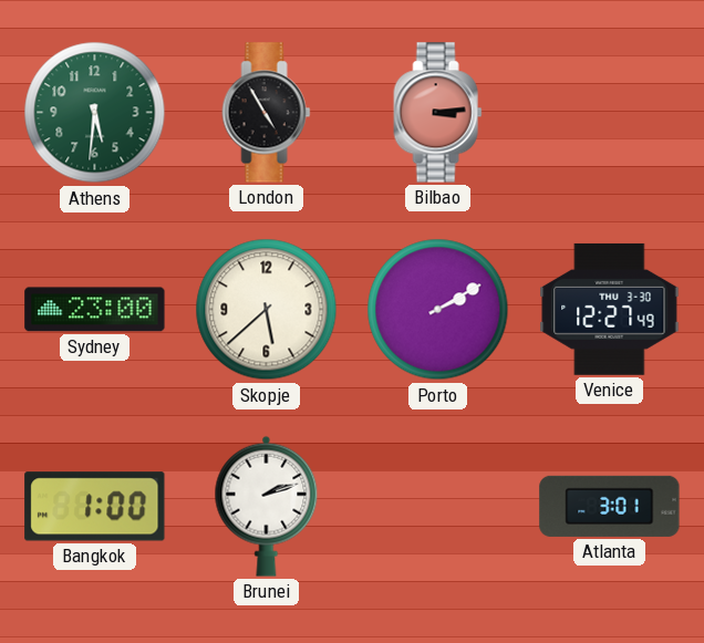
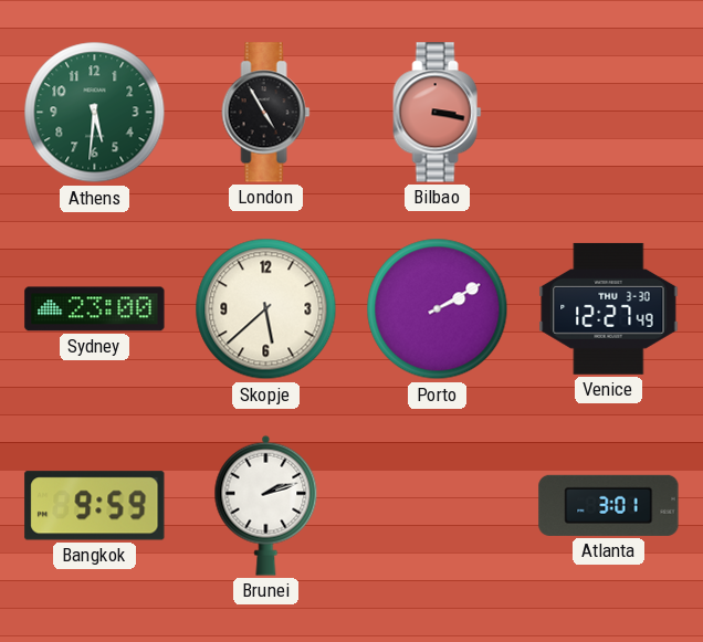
Bilbao: 3:14 -> 3:17 (438, 113)
Bangkok: 1:00 -> 9:59 (95, 506)
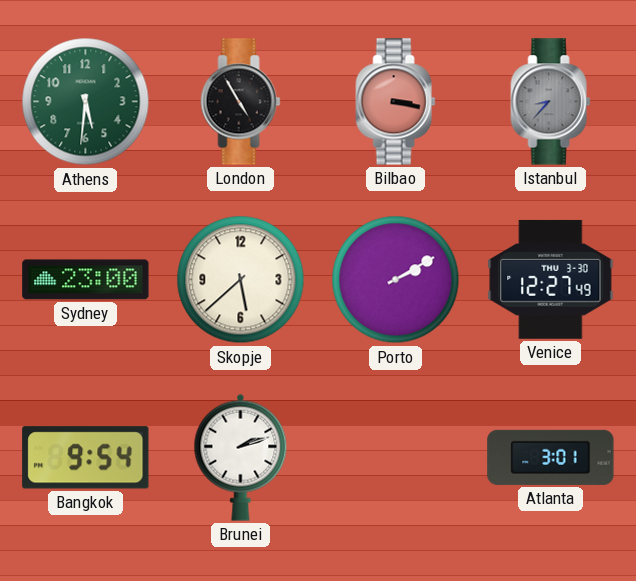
Istanbul: none -> 8:37 (551, 102)
Bangkok: 9:59 -> 9:54 (86, 458)
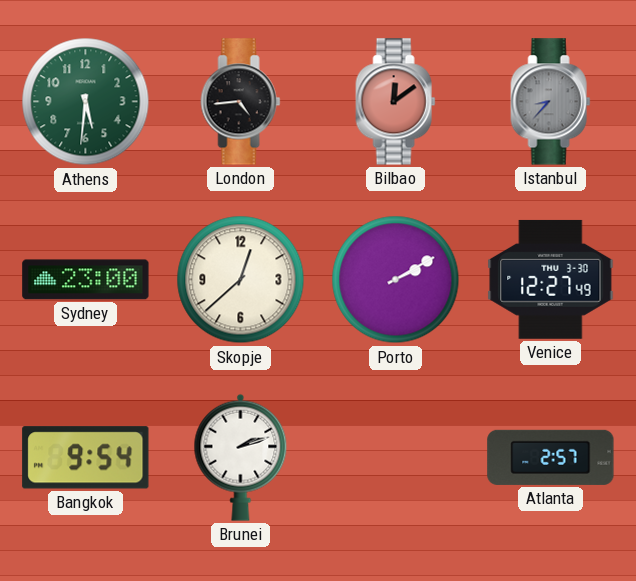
London: 4:55 -> 4:44 (241, 102)
Bilbao: 3:17 -> 12:09 (396, 102)
Skopje: 5:38 -> 12:38 (241, 280)
Atlanta: 3:01 -> 2:57 (551, 457)
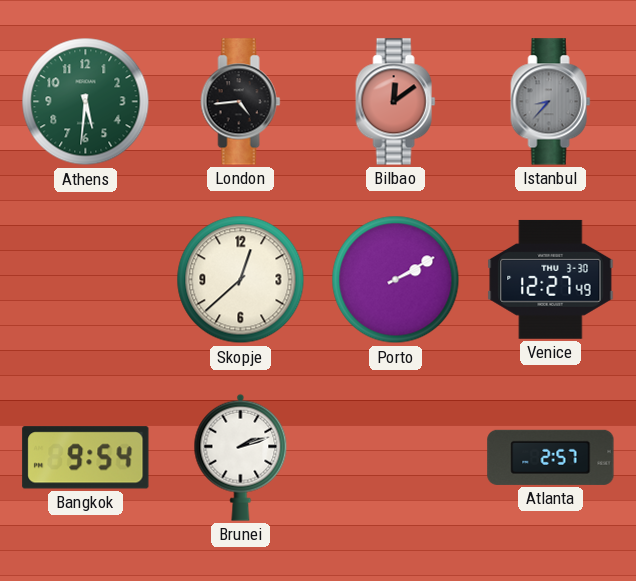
Sydney: 23:00 -> none (86, 280)
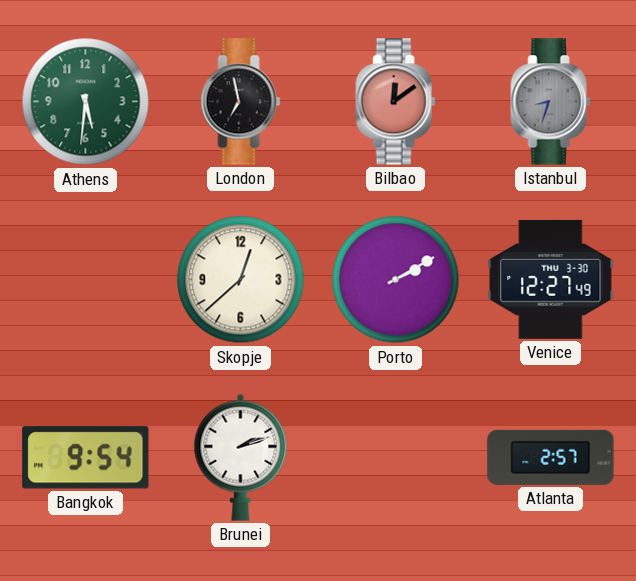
London: 4:44 -> 6:58 (241, 102)
Istanbul: 8:37 -> 8:33 (551, 102)
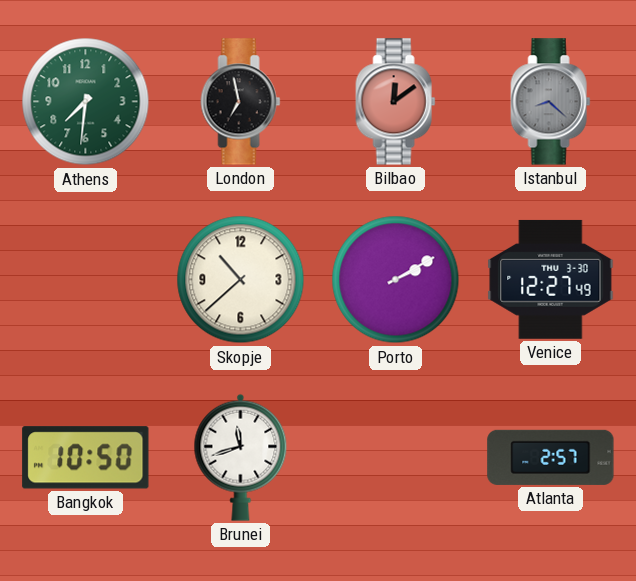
Athens: 5:31 -> 7:31 (86, 102)
Istanbul: 8:33 -> 8:22 (551, 102)
Skopje: 12:38 -> 10:38 (241, 280)
Bangkok: 9:54 -> 10:50 (86, 458)
Brunei: 2:12 -> 11:42 (241, 457)
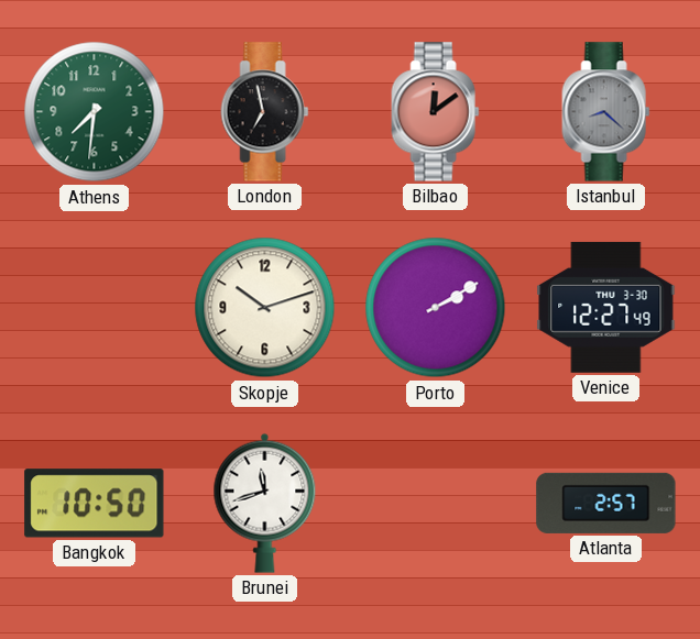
Skopje: 10:38 -> 10:12 (265, 308)
